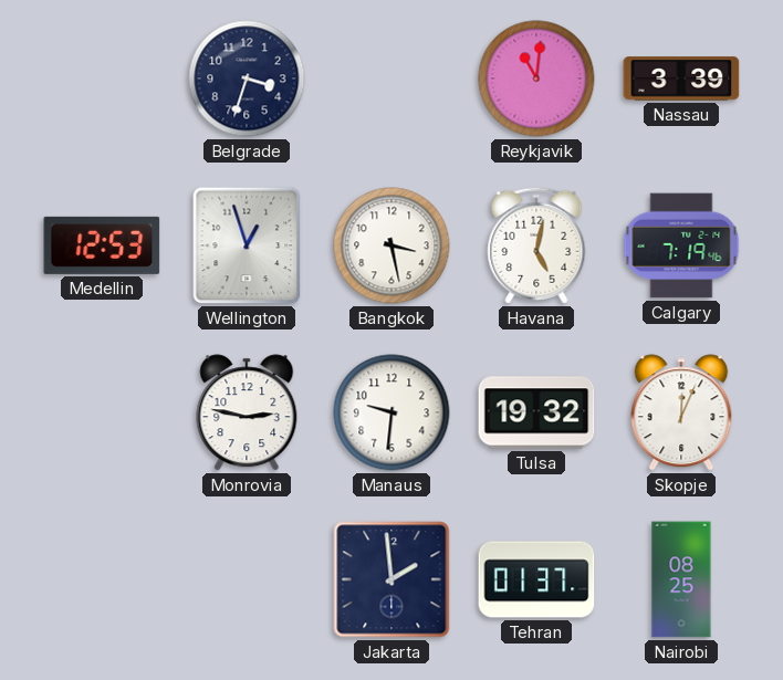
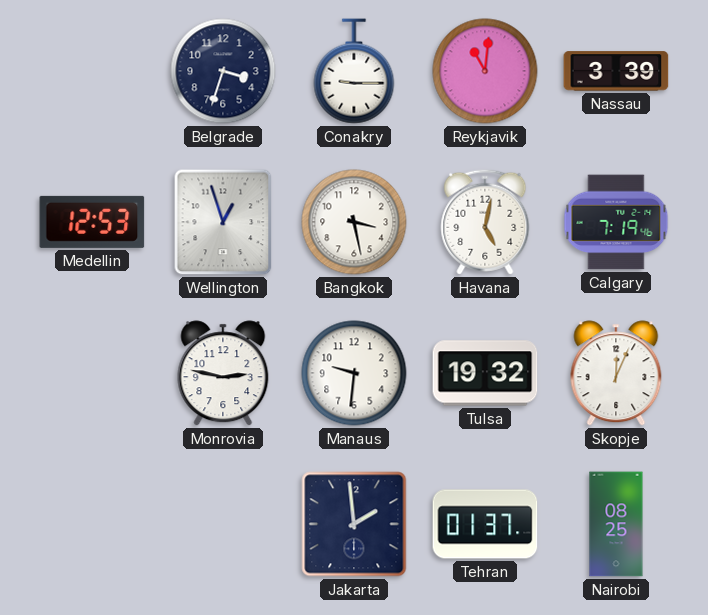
Conakry: none -> 9:15 (354, 71)
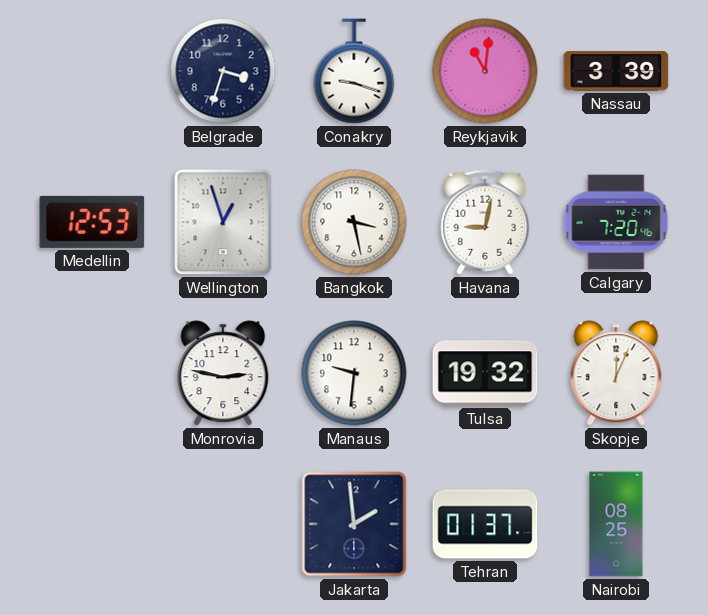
Conakry: 9:15 -> 9:18 (354, 71)
Havana: 5:02 -> 9:02 (485, 222)
Calgary: 7:19 -> 7:20 (616, 222)
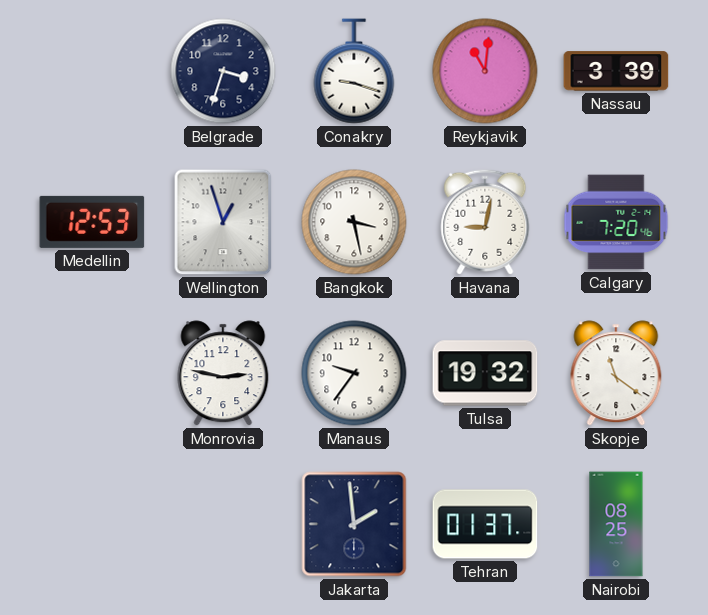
Manaus: 9:31 -> 9:36 (354, 373)
Skopje: 12:04 -> 11:21 (616, 373)
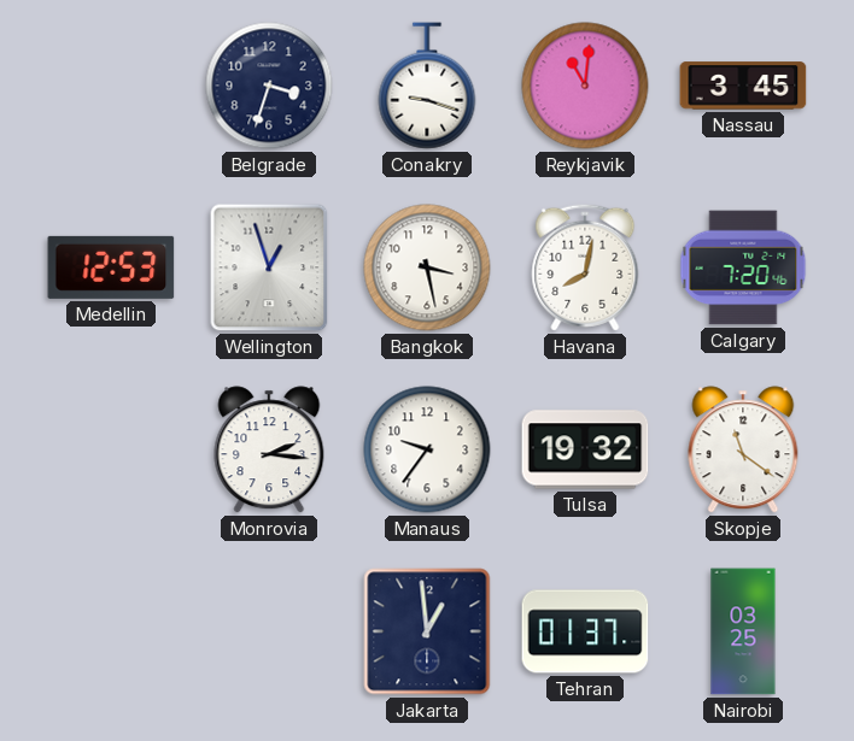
Nassau: 3:39 -> 3:45 (743, 86)
Havana: 9:02 -> 8:02 (585, 267)
Monrovia: 2:47 -> 2:16 (269, 449)
Jakarta: 1:59 -> 12:59 (427, 631)
Nairobi: 08:25 -> 03:25 (743, 631)
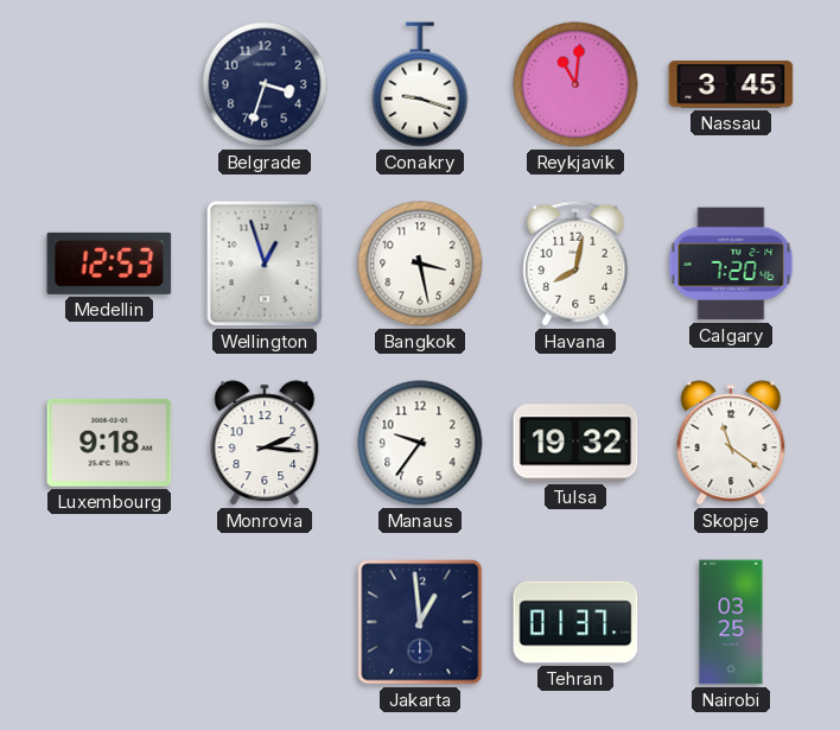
Luxembourg: none -> 9:18 (109, 444)
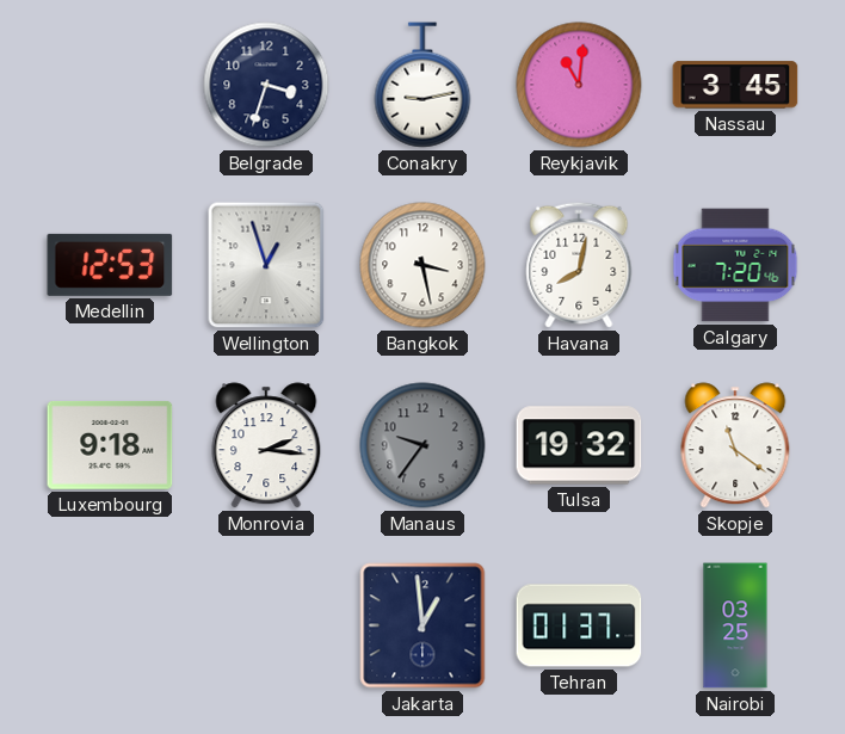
Conakry: 9:18 -> 9:13 (422, 85)
Manaus dial: white -> grey (422, 445)
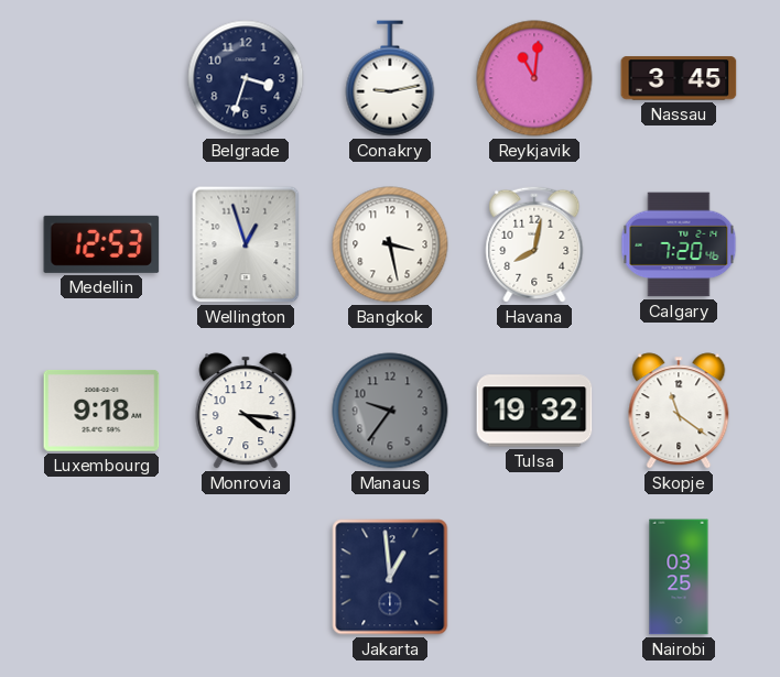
Monrovia: 2:16 -> 4:16 (246, 411)
Tehran: 01:37 -> none (579, 625)
